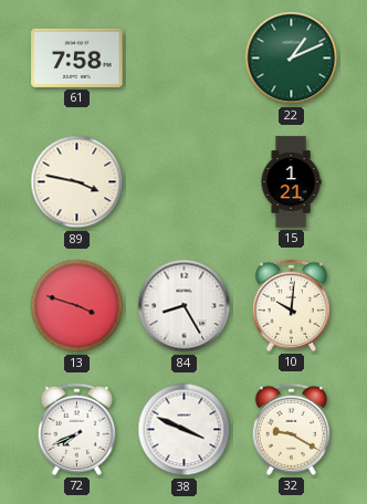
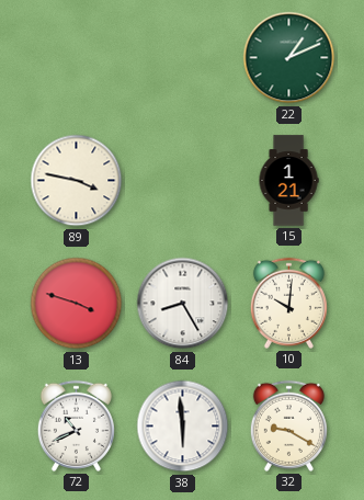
61: 7:58 -> none (77, 57)
72: 7:41 -> 10:41 (76, 425)
38: 3:49 -> 5:59 (183, 427)
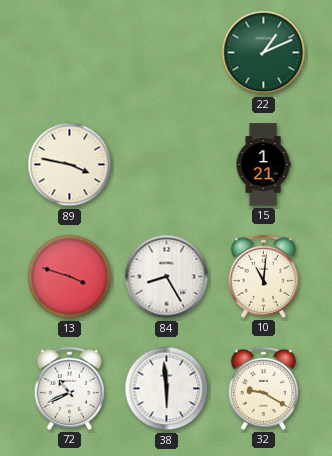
10: 10:01 -> 11:01 (263, 276)
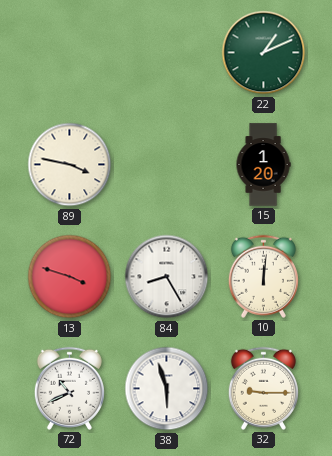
15: 1:21 -> 1:20 (263, 165)
10: 11:01 -> 12:01 (263, 276)
38: 5:59 -> 5:57 (167, 389)
32: 9:20 -> 9:15 (263, 388)
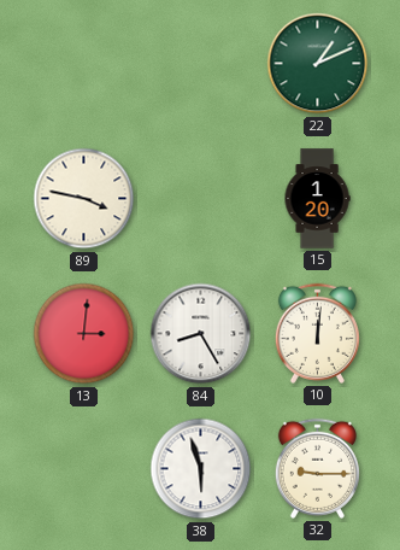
13: 3:48 -> 3:01 (84, 334)
72: 10:41 -> none (69, 388)
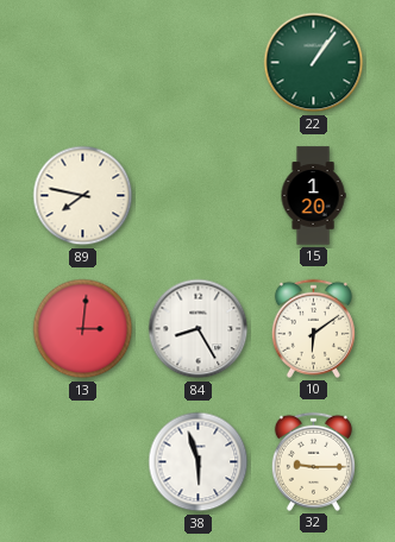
22: 1:11 -> 1:06 (314, 63)
89: 3:47 -> 7:47 (83, 196)
10: 12:01 -> 6:09 (313, 328)
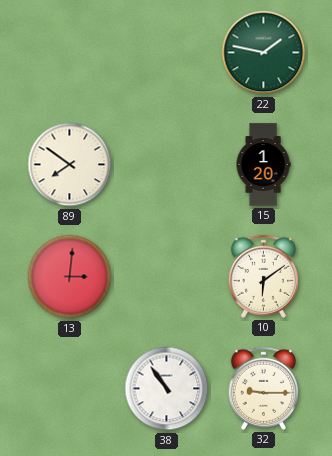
22: 1:06 -> 1:47 (264, 53)
89: 7:47 -> 7:51 (70, 165)
84: 8:25 -> none (199, 329)
38: 5:57 -> 10:54 (167, 389)
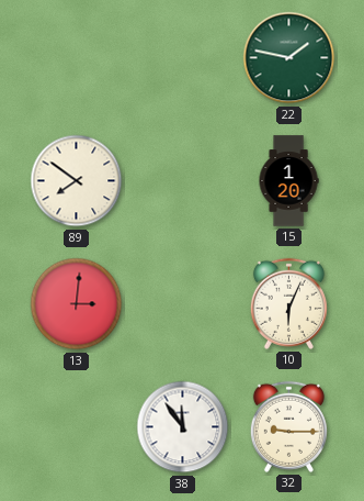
10: 6:09 -> 6:04 (288, 303)
38: 10:54 -> 11:54 (183, 427)
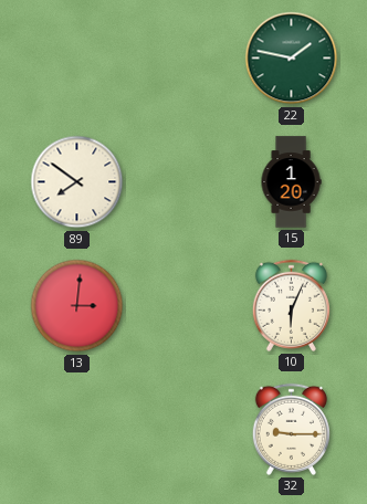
38: 11:54 -> none (183, 427)
